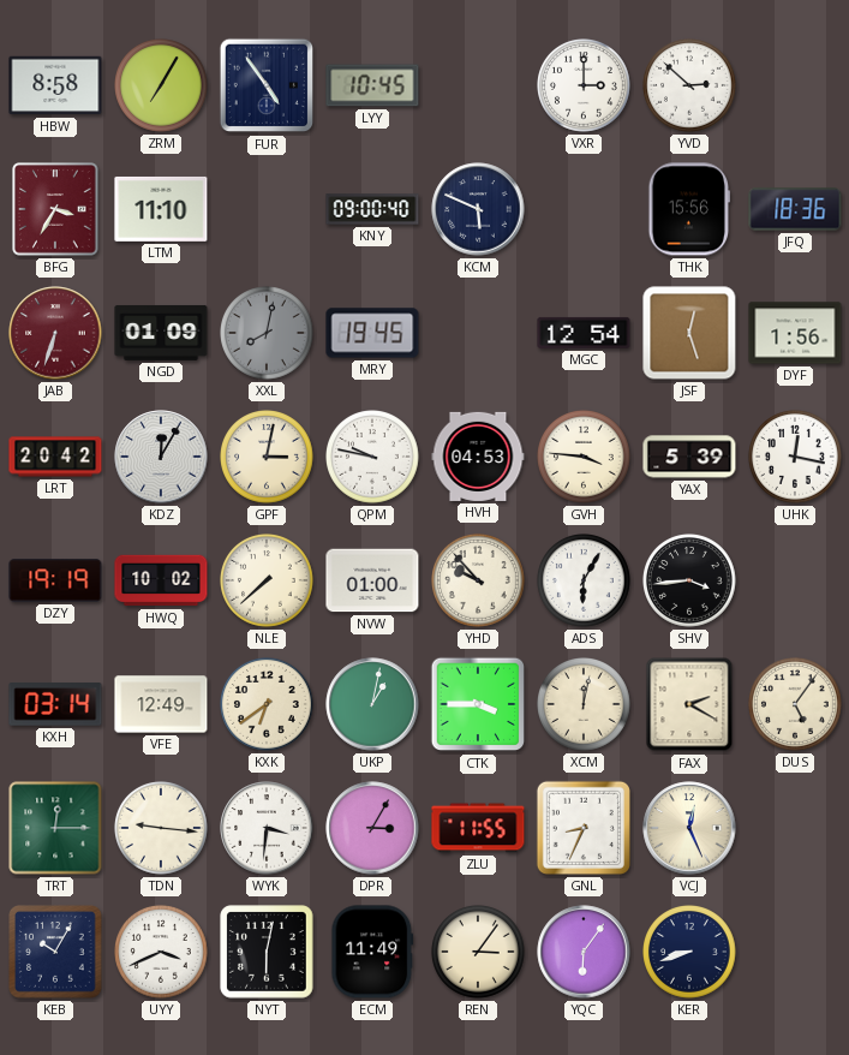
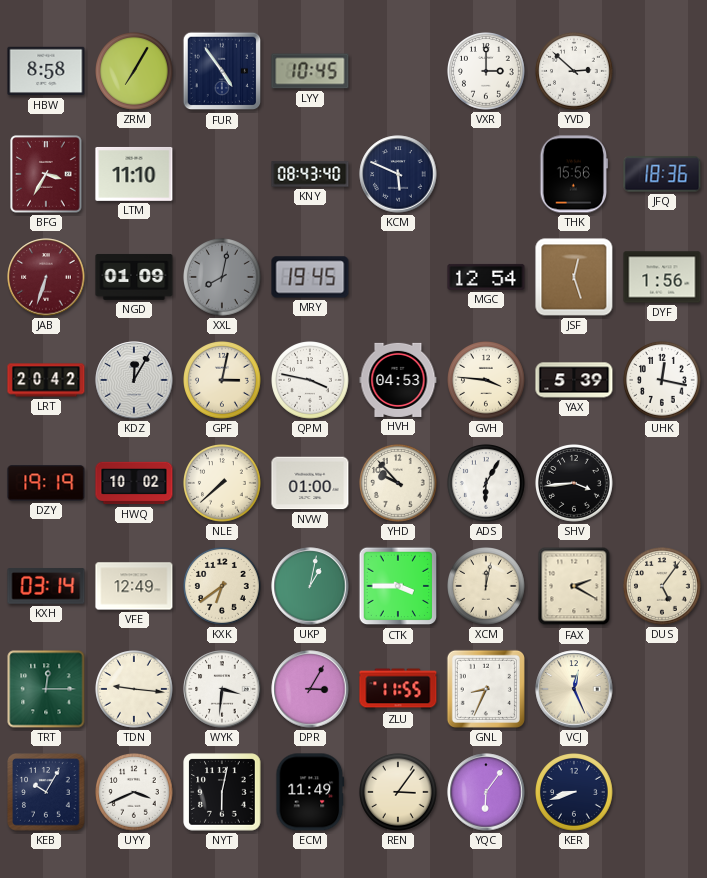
KNY: 09:00 -> 08:43 (310, 174)
QPM: 9:47 -> 3:47 (311, 381)
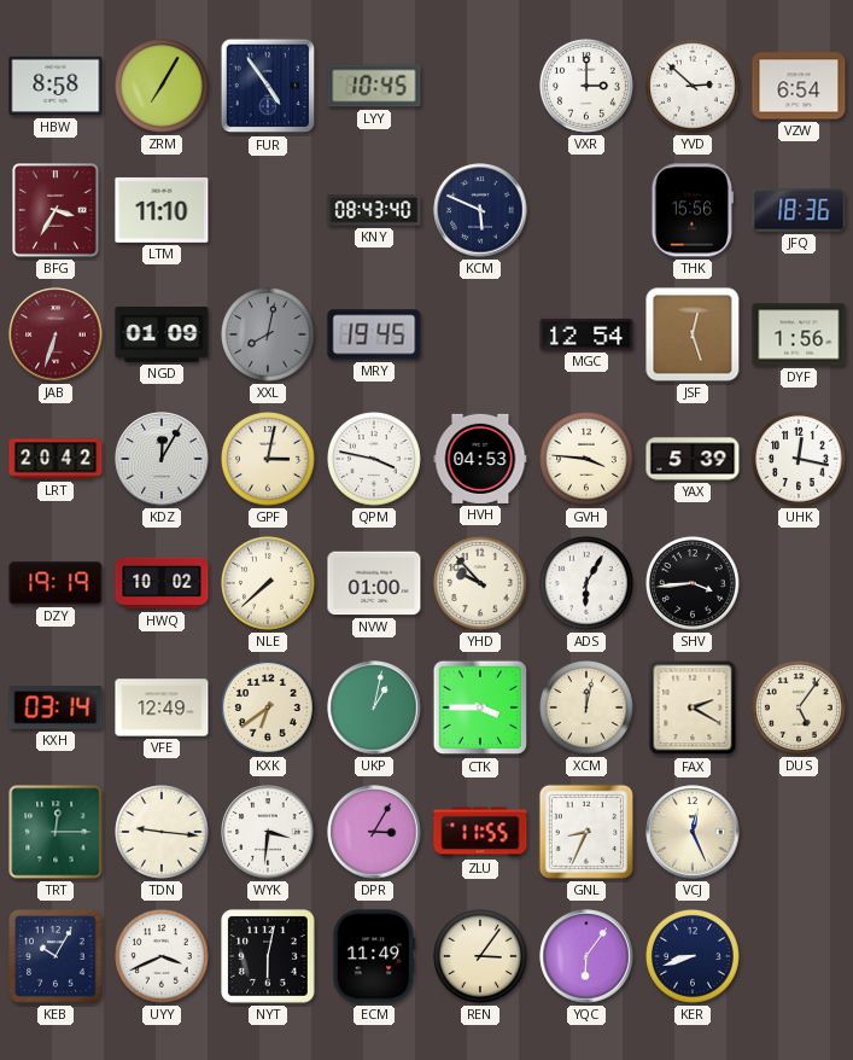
VZW: none -> 6:54 (799, 86)
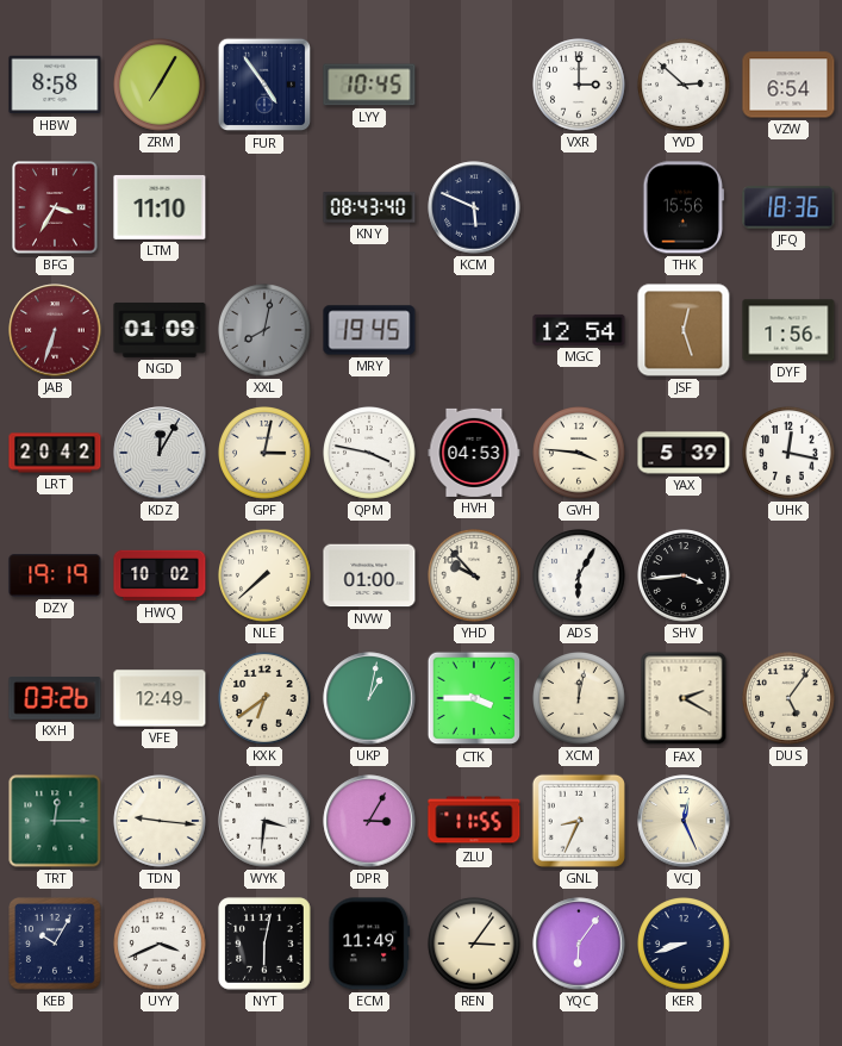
KXH: 03:14 -> 03:26 (55, 698)
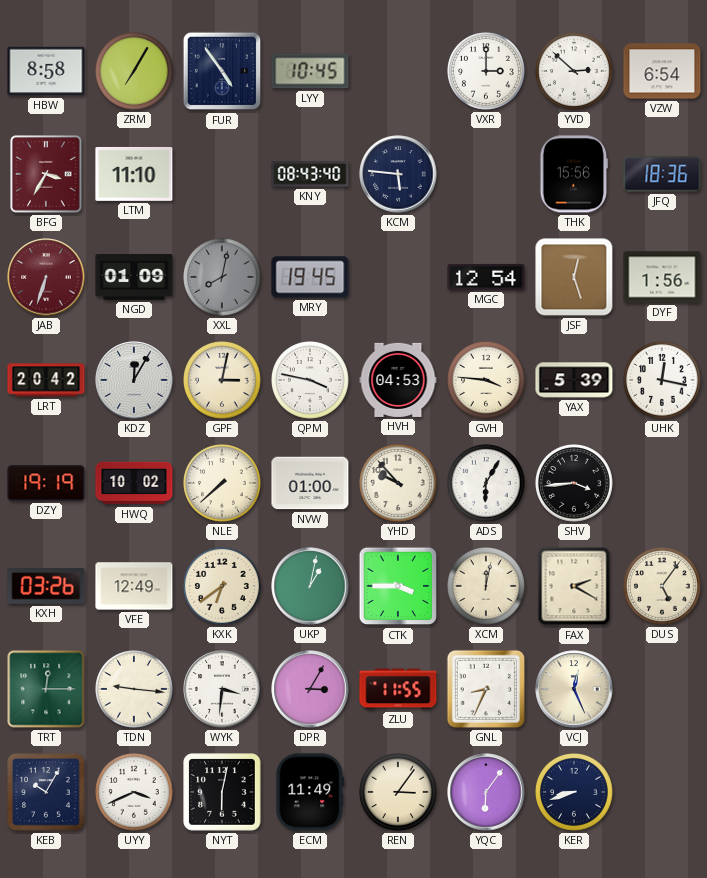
KCM: 5:49 -> 5:46 (398, 174)
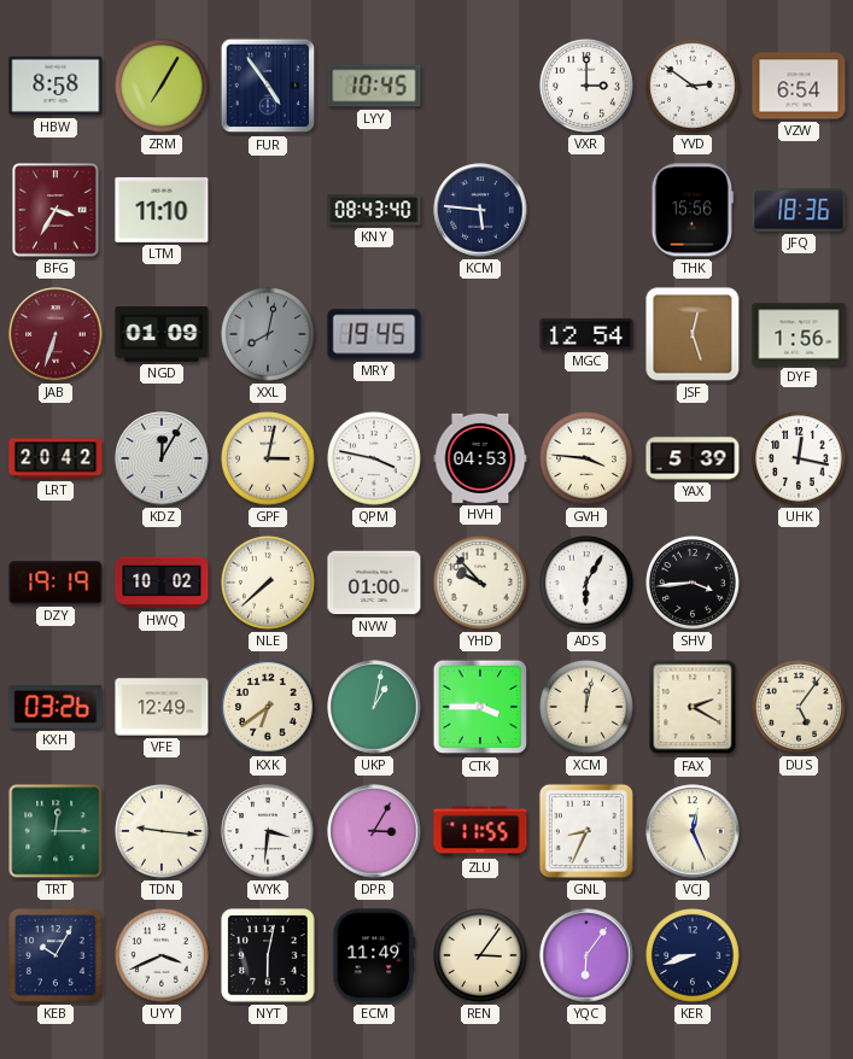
YVD: 2:52 -> 2:51 (694, 87)
